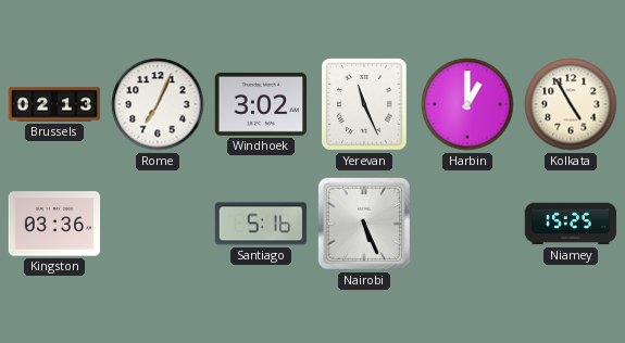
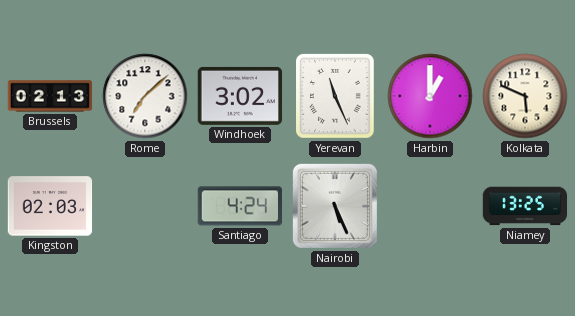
Rome: 7:04 -> 7:08 (145, 96)
Kolkata: 4:55 -> 5:49 (525, 96)
Kingston: 03:36 -> 02:03 (50, 206)
Santiago: 5:16 -> 4:24 (239, 206)
Niamey: 15:25 -> 13:25 (525, 206)
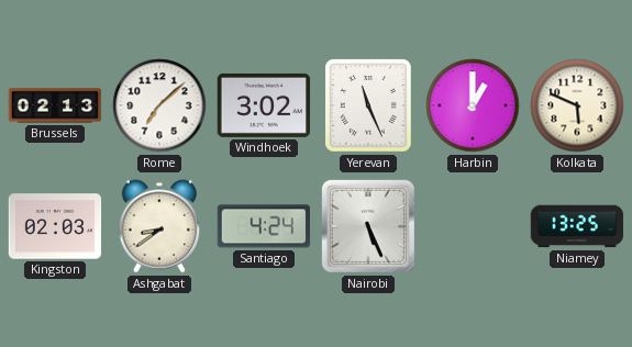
Ashgabat: none -> 8:39 (158, 226)
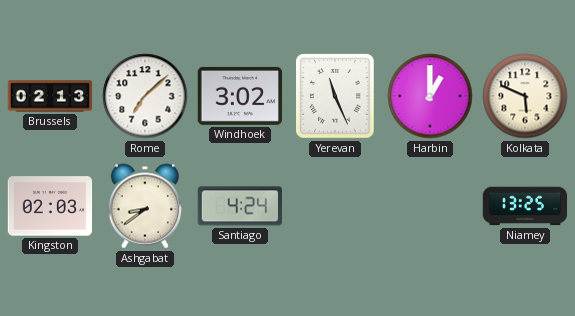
Nairobi: 5:26 -> none (368, 226)
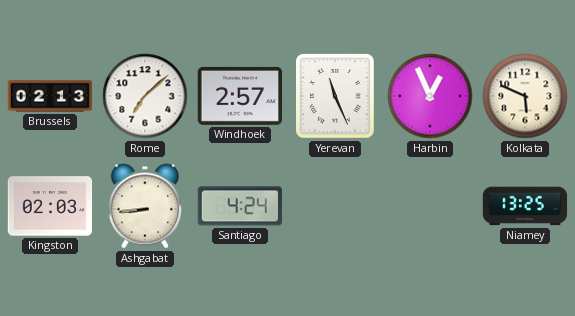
Windhoek: 3:02 -> 2:57 (240, 96)
Harbin: 1:00 -> 12:56 (430, 96)
Ashgabat: 8:39 -> 8:44 (144, 206)
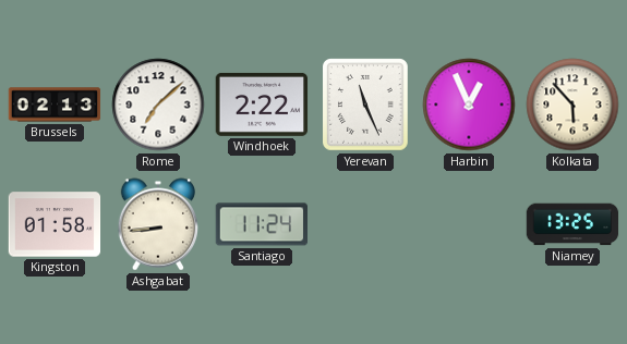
Windhoek: 2:57 -> 2:22 (262, 105)
Kolkata: 5:49 -> 5:53 (572, 105)
Kingston: 02:03 -> 01:58 (55, 224)
Santiago: 4:24 -> 11:24 (261, 224)
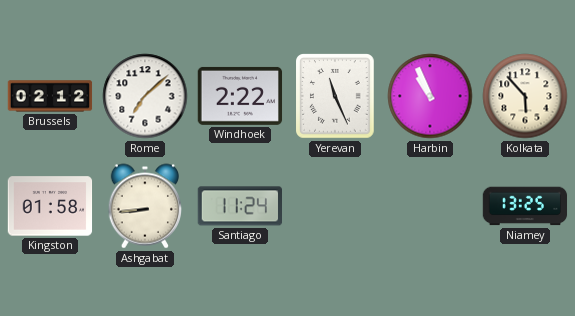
Brussels: 02:13 -> 02:12 (50, 96)
Harbin: 12:56 -> 10:56 (430, 96)
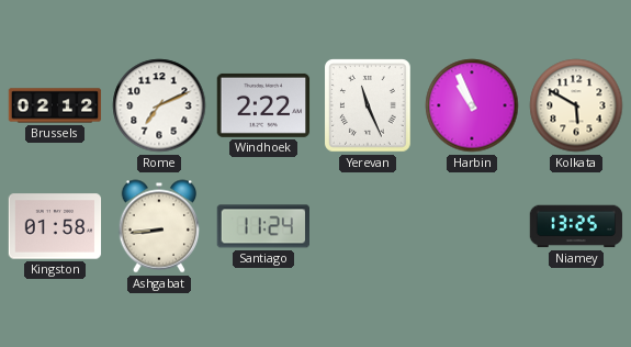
Rome: 7:08 -> 7:11 (159, 105)
Kolkata: 5:53 -> 5:50 (576, 105)
